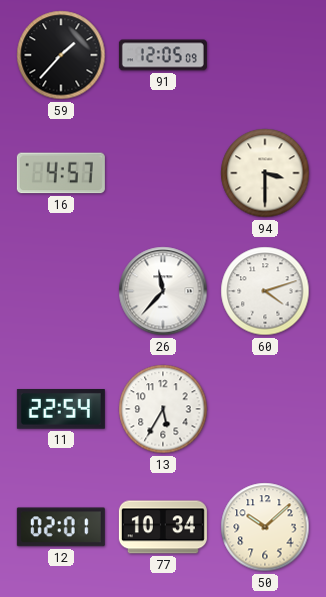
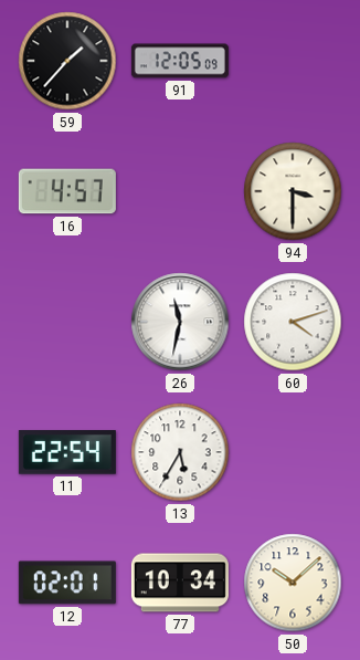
26: 11:37 -> 11:32 (180, 322)
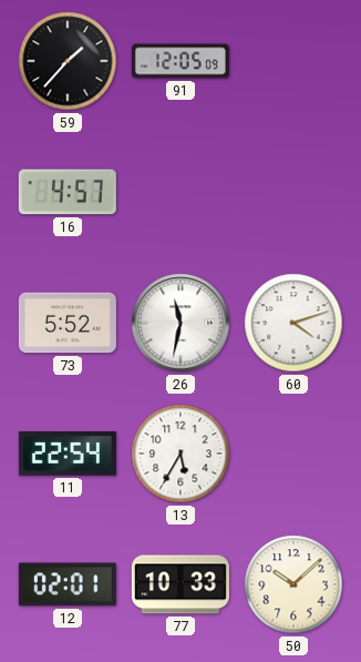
94: 3:30 -> none (293, 191)
73: none -> 5:52 (68, 323)
77: 10:34 -> 10:33 (180, 584)
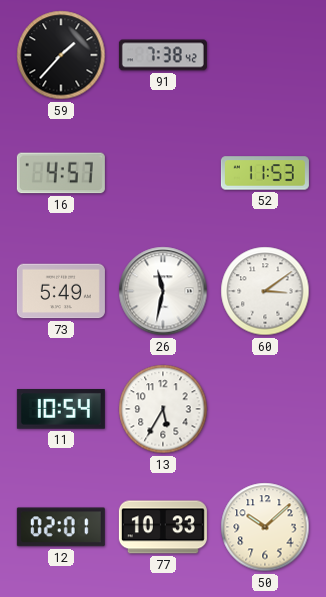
91: 12:05 -> 7:38 (163, 55)
52: none -> 11:53 (265, 173)
73: 5:52 -> 5:49 (61, 291)
60: 4:12 -> 3:09 (265, 291)
11: 22:54 -> 10:54 (61, 410)
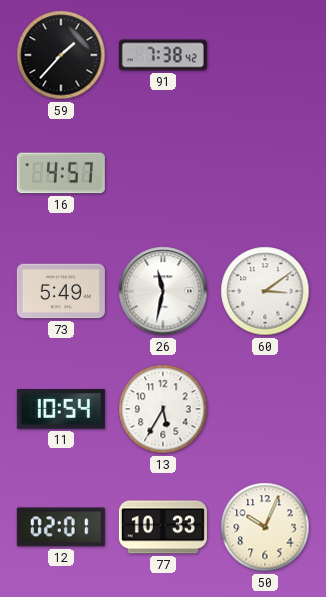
52: 11:53 -> none (265, 173)
50: 10:08 -> 10:04 (265, 527)
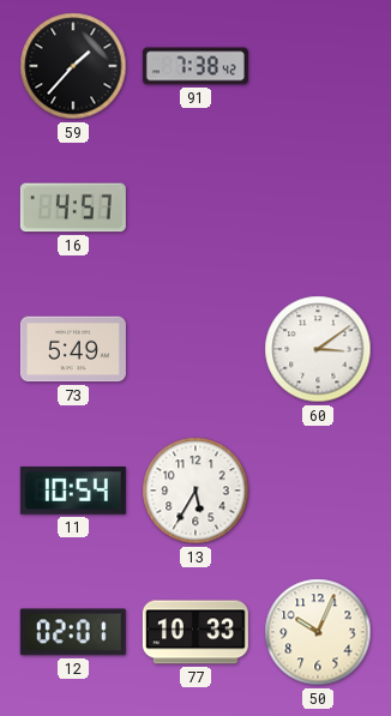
26: 11:32 -> none (163, 291)
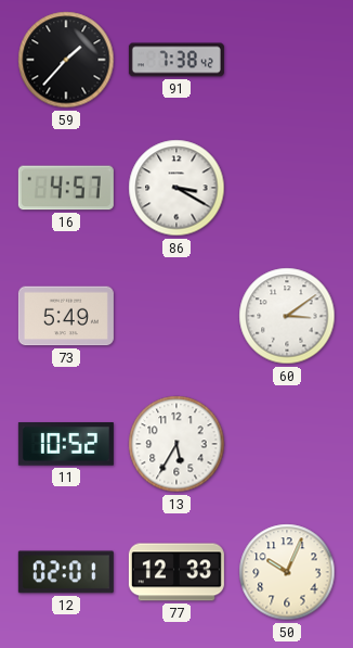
86: none -> 3:20 (176, 188)
11: 10:54 -> 10:52 (66, 445)
77: 10:33 -> 12:33 (176, 572)
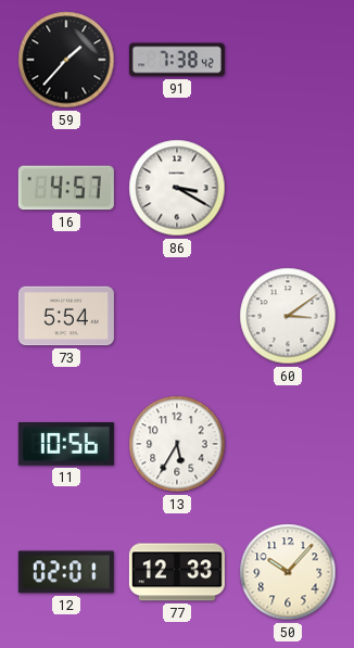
73: 5:49 -> 5:54 (66, 316)
11: 10:52 -> 10:56 (66, 445)
50: 10:04 -> 10:07 (288, 572)
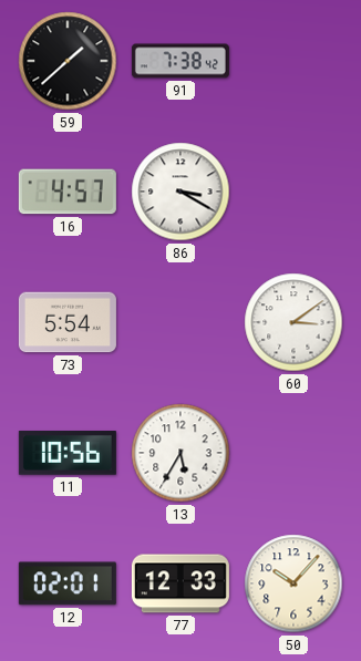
59: 1:37 -> 1:38 (68, 61)
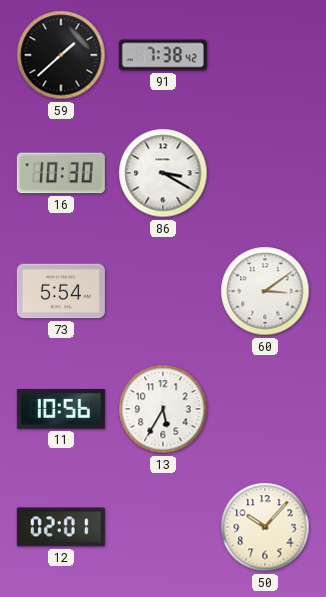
16: 4:57 -> 10:30 (61, 173)
77: 12:33 -> none (180, 583)
